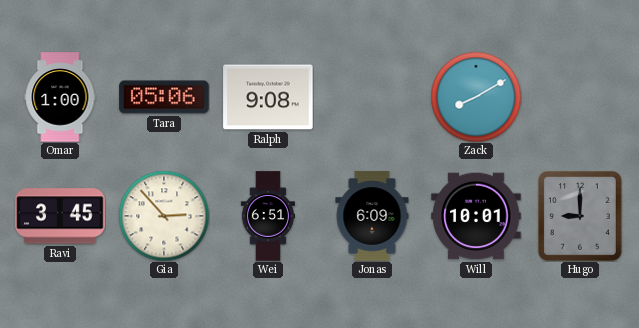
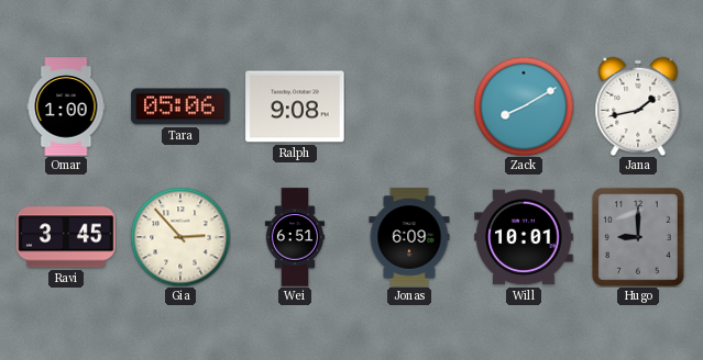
Jana: none -> 1:43 (638, 106)
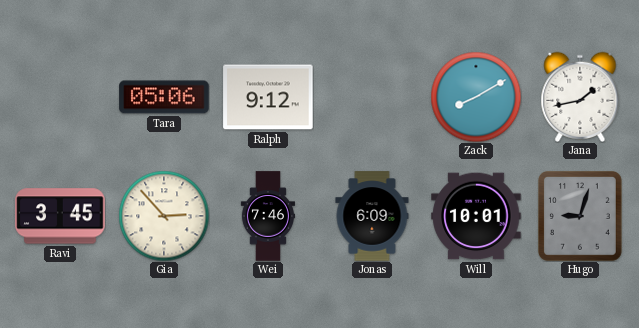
Omar: 1:00 -> none (66, 106)
Ralph: 9:08 -> 9:12 (268, 97)
Wei: 6:51 -> 7:46 (267, 216)
Hugo: 9:00 -> 9:03 (580, 217)
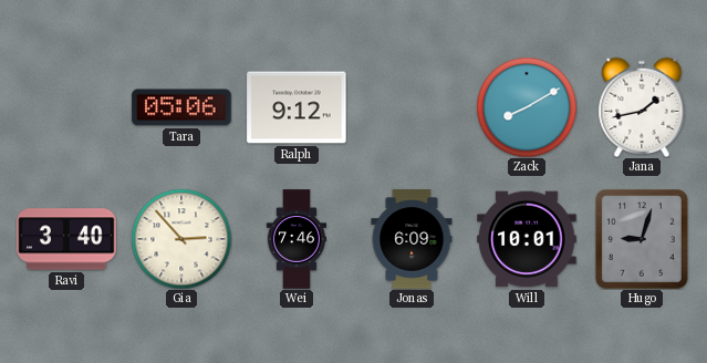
Ravi: 3:45 -> 3:40 (66, 239)
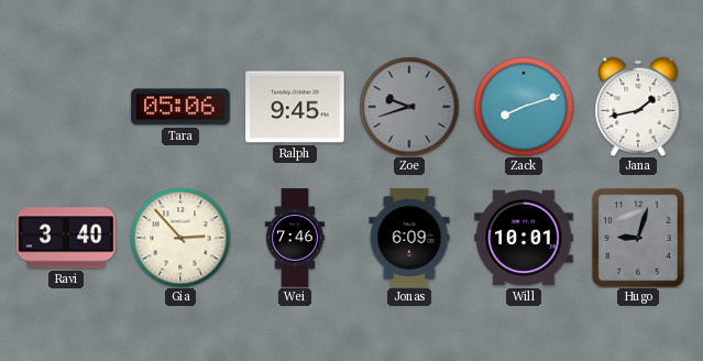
Ralph: 9:12 -> 9:45 (295, 107)
Zoe: none -> 9:42 (409, 107)
Zack: 8:10 -> 8:12 (524, 107)
